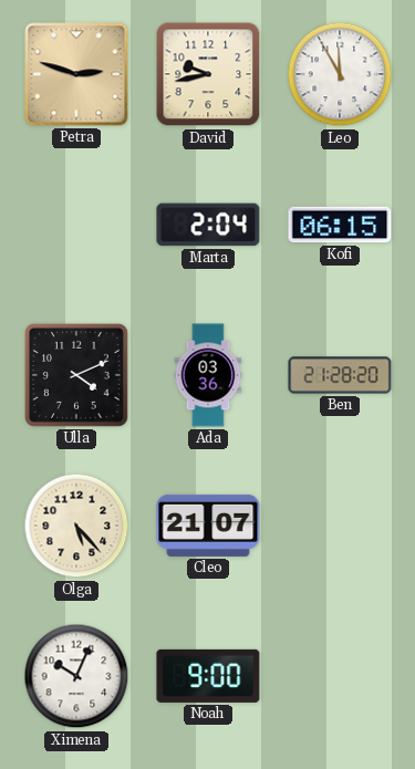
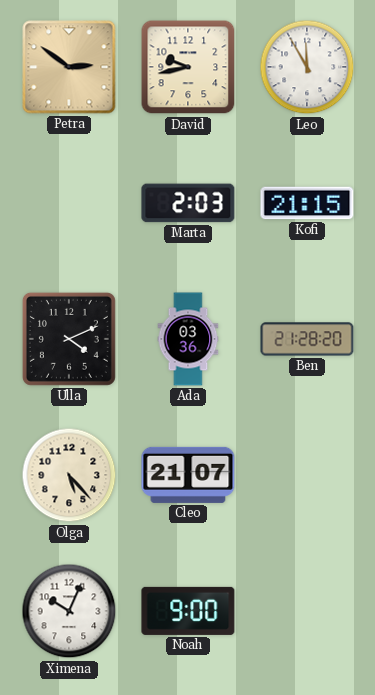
Petra: 2:48 -> 2:51 (69, 67)
Marta: 2:04 -> 2:03 (188, 203)
Kofi: 06:15 -> 21:15 (307, 203)
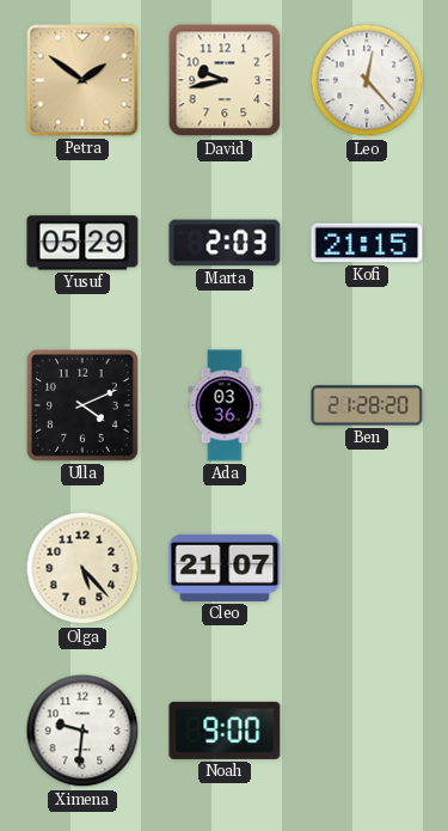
Petra: 2:51 -> 1:51 (82, 80)
Leo: 11:55 -> 12:23 (367, 80)
Yusuf: none -> 05:29 (82, 243)
Ximena: 10:04 -> 9:31 (82, 731)
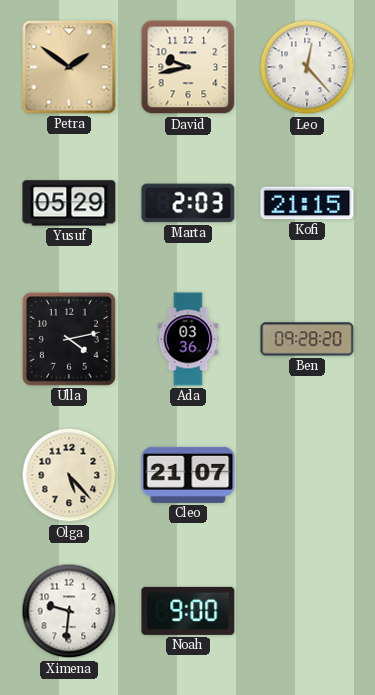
Ulla: 4:11 -> 4:13 (69, 339)
Ben: 21:28 -> 09:28 (307, 339)
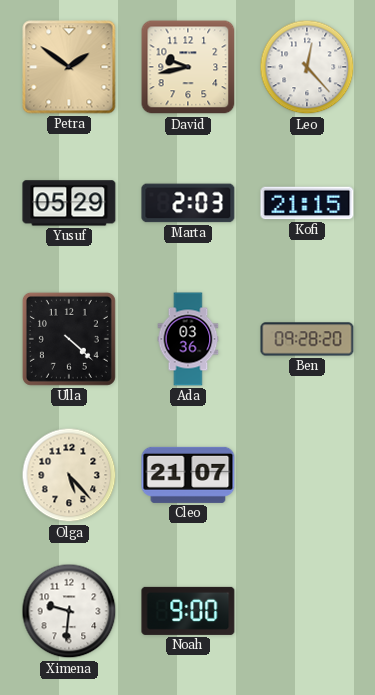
Ulla: 4:13 -> 4:22 (69, 339)
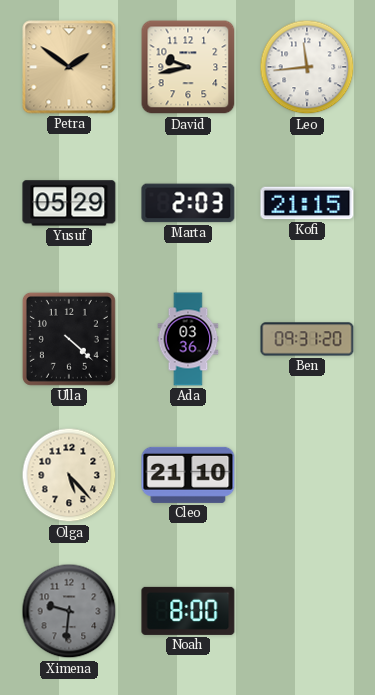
Leo: 12:23 -> 11:44 (307, 67)
Ben: 09:28 -> 09:31 (307, 339)
Cleo: 21:07 -> 21:10 (188, 475)
Ximena dial: white -> grey (69, 611)
Noah: 9:00 -> 8:00 (188, 611)
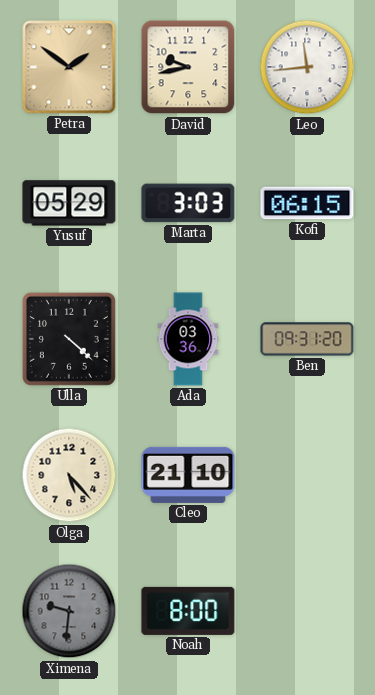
Marta: 2:03 -> 3:03 (188, 203)
Kofi: 21:15 -> 06:15 (307, 203)
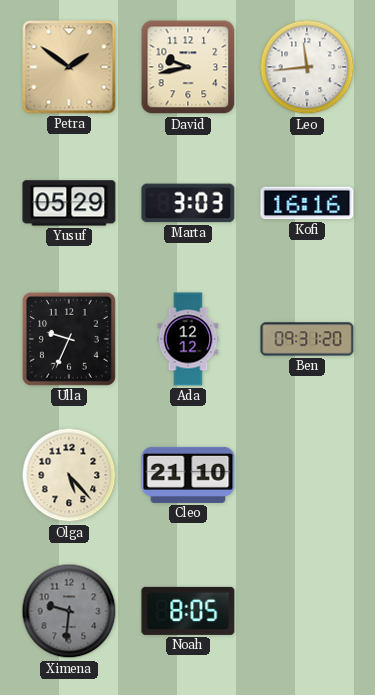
Kofi: 06:15 -> 16:16 (307, 203)
Ulla: 4:22 -> 9:34 (69, 339)
Ada: 03:36 -> 12:12 (188, 339)
Noah: 8:00 -> 8:05 (188, 611)
